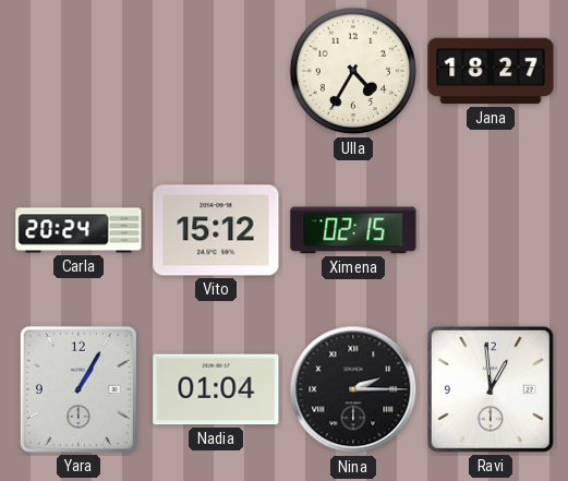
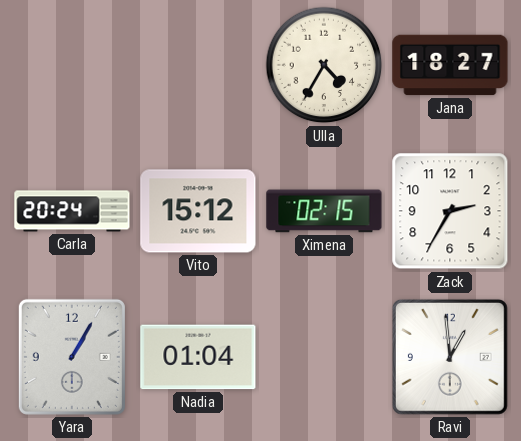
Zack: none -> 2:35 (450, 211)
Nina: 2:15 -> none (353, 389)
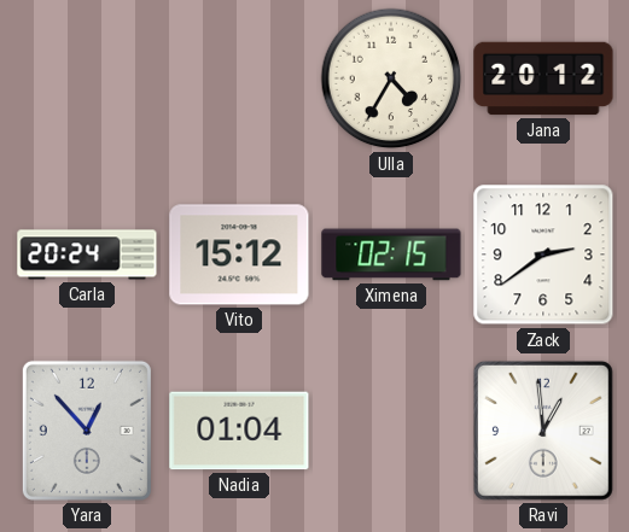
Jana: 18:27 -> 20:12 (543, 78)
Zack: 2:35 -> 2:39 (543, 255)
Yara: 1:05 -> 12:53 (87, 431)
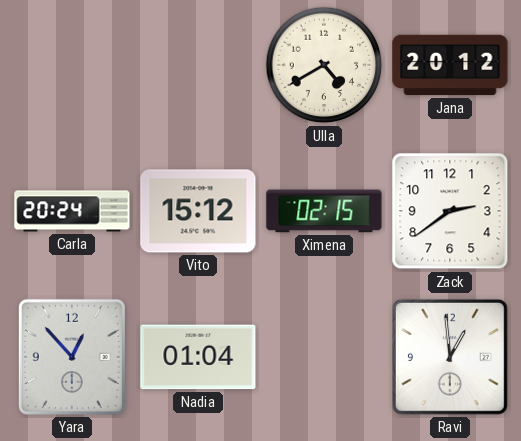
Ulla: 4:35 -> 4:40 (324, 65)
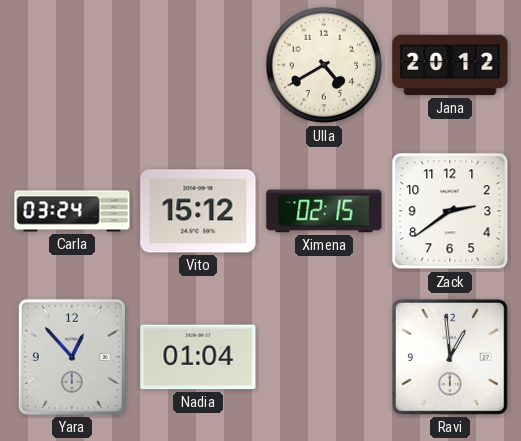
Carla: 20:24 -> 03:24 (72, 211)
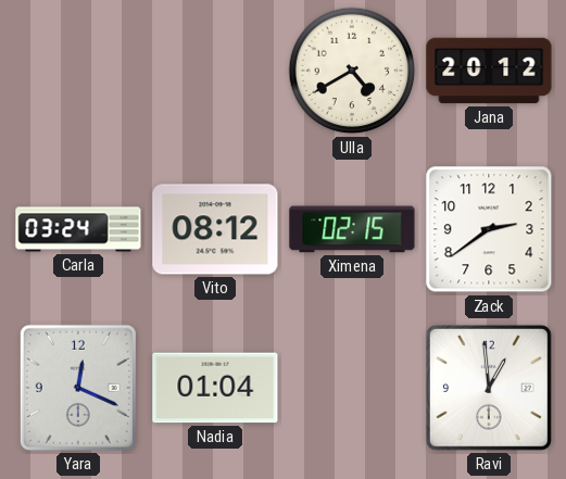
Vito: 15:12 -> 08:12 (215, 229)
Yara: 12:53 -> 12:19 (78, 388)
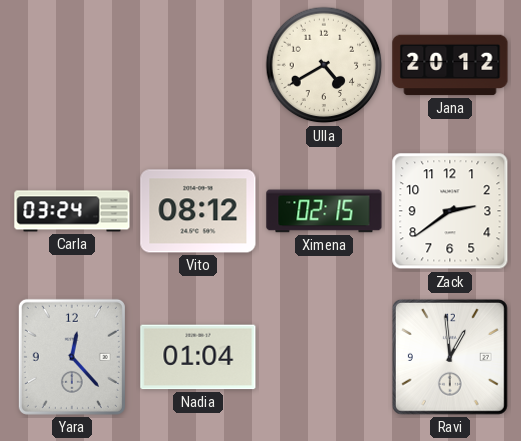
Yara: 12:19 -> 12:23 (72, 357)
